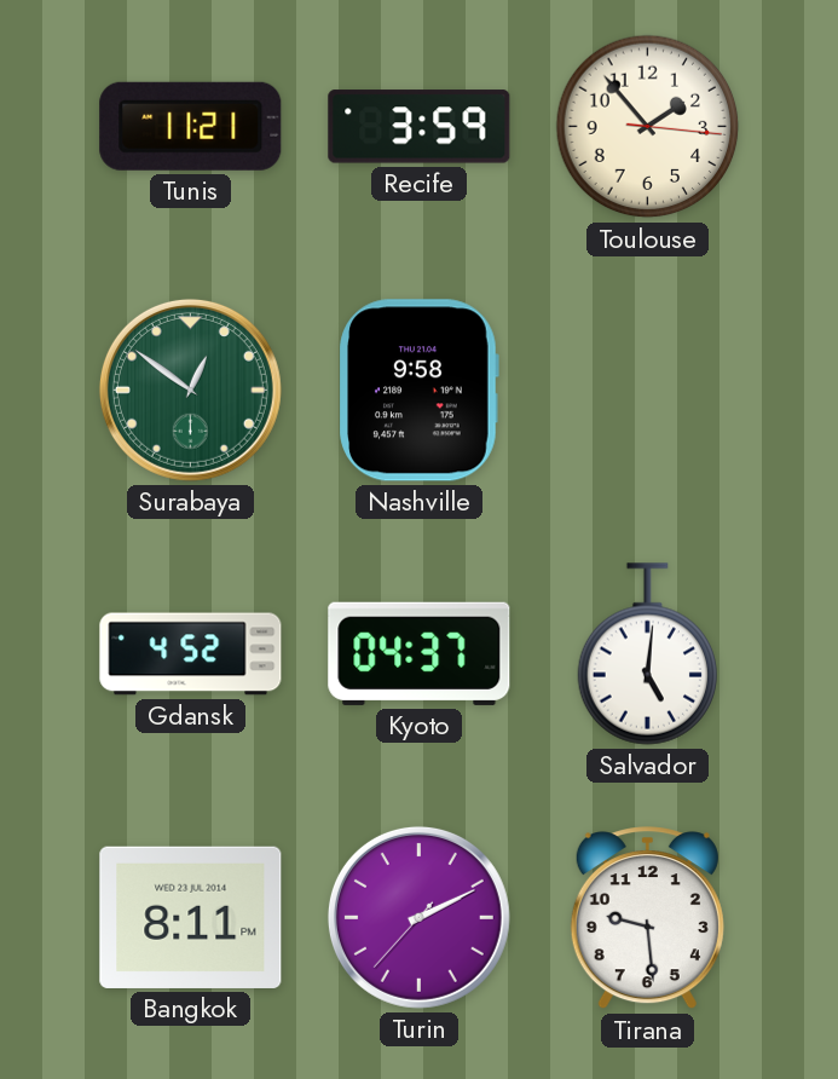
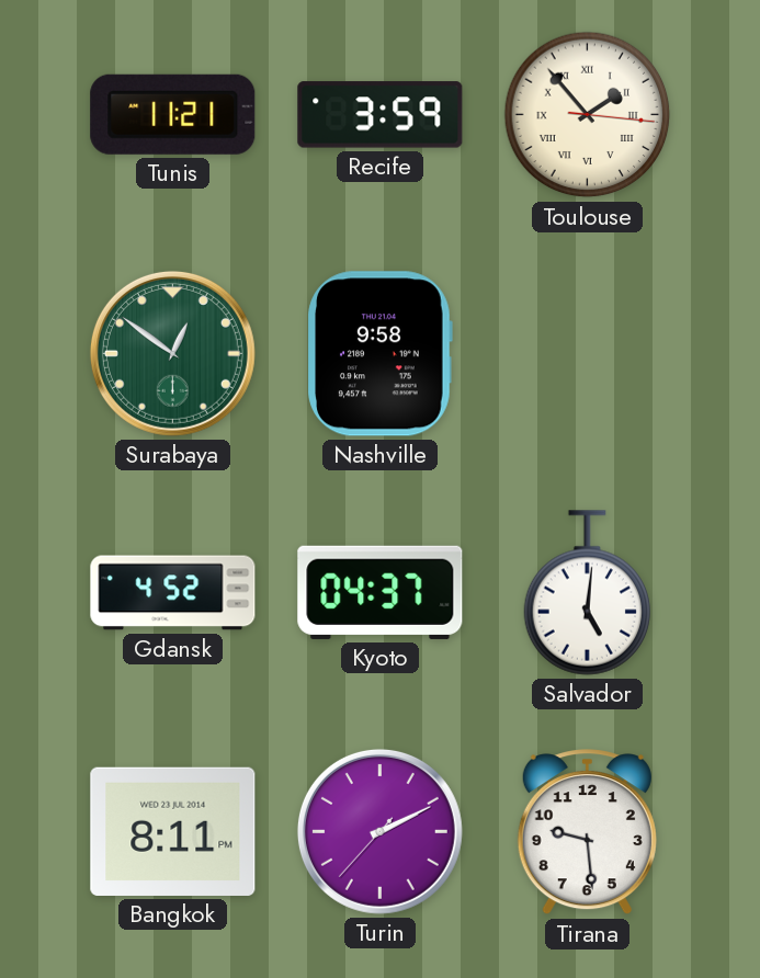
Toulouse numerals: Arabic -> Roman (588, 115)
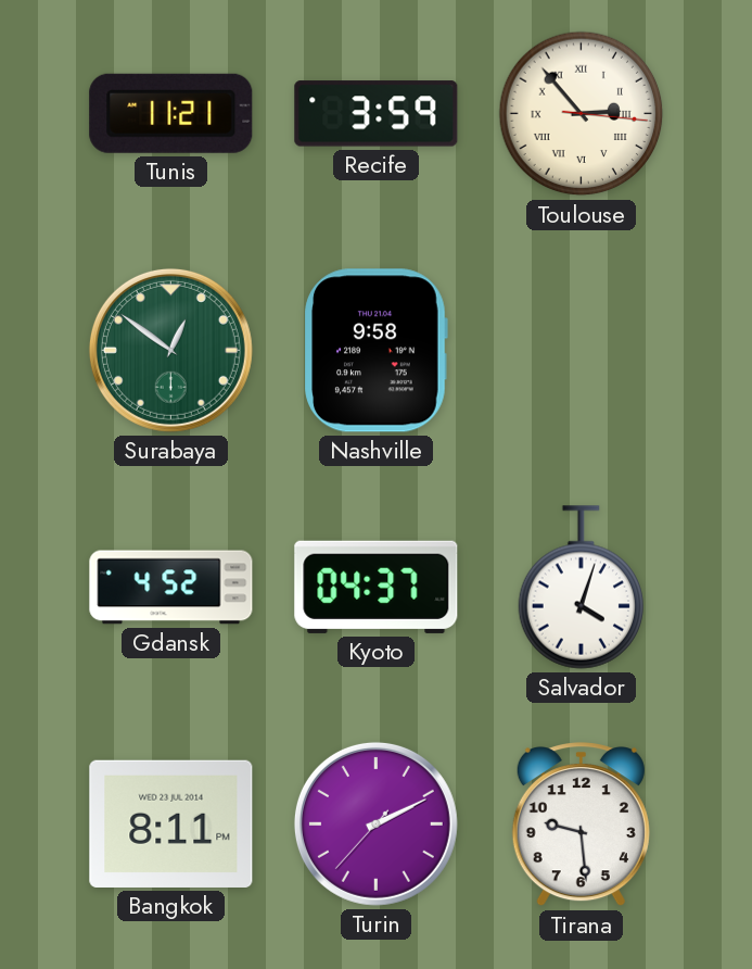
Toulouse: 1:53 -> 2:53 (582, 114)
Salvador: 5:01 -> 4:03 (581, 588)
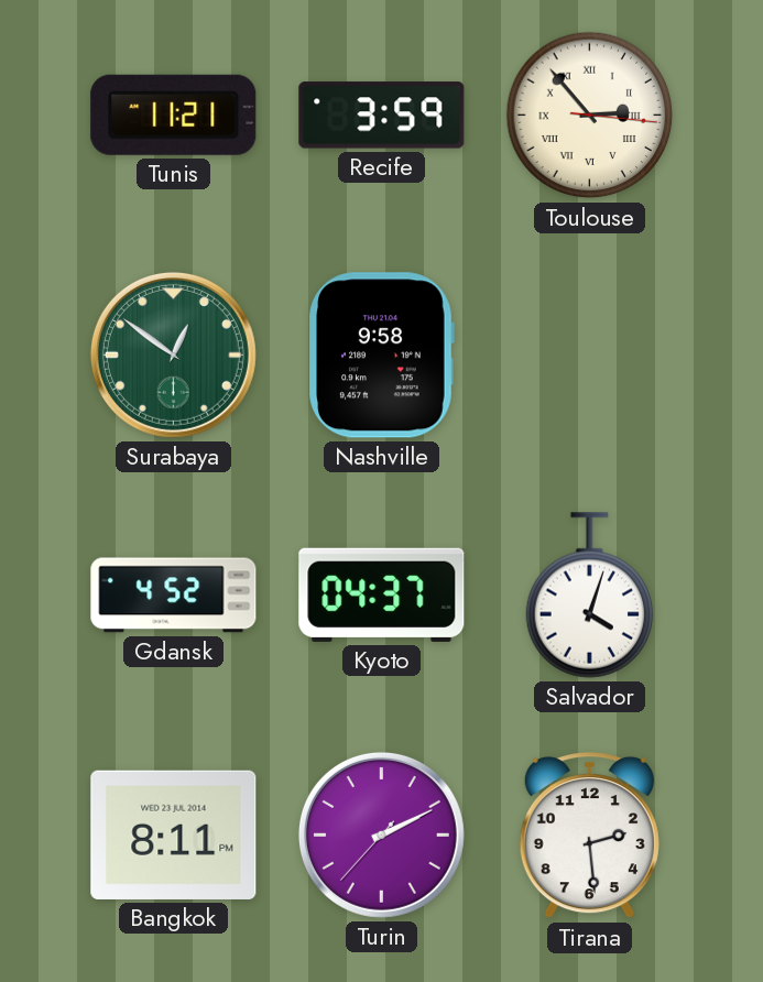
Tirana: 9:29 -> 2:29 (589, 836)
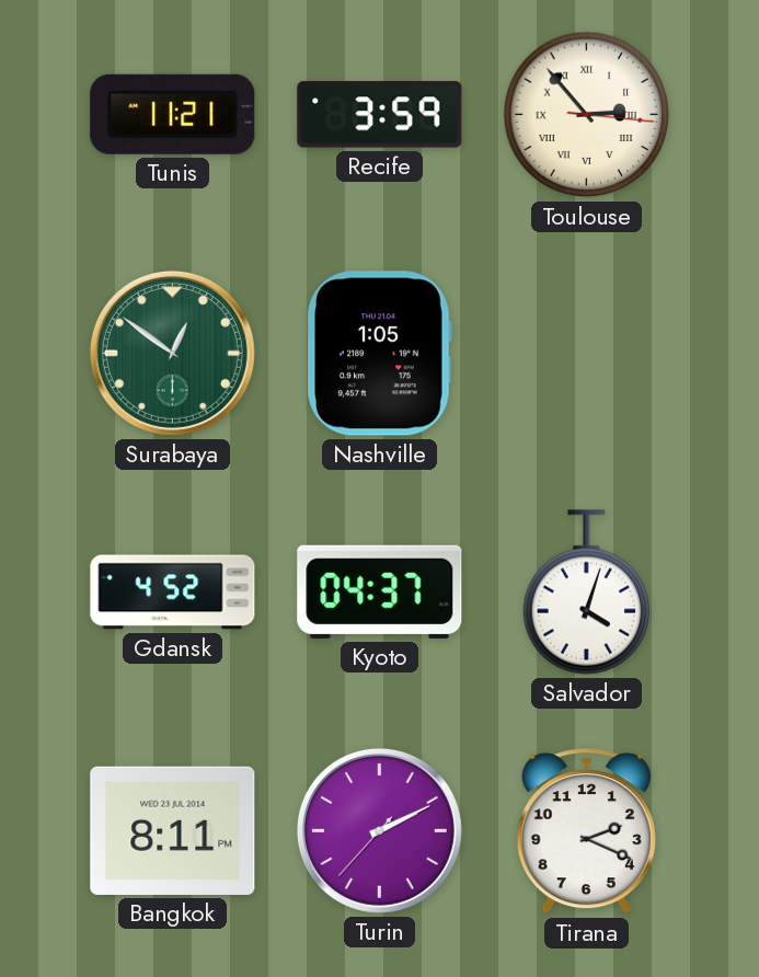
Nashville: 9:58 -> 1:05 (379, 354)
Tirana: 2:29 -> 2:19 (586, 831)
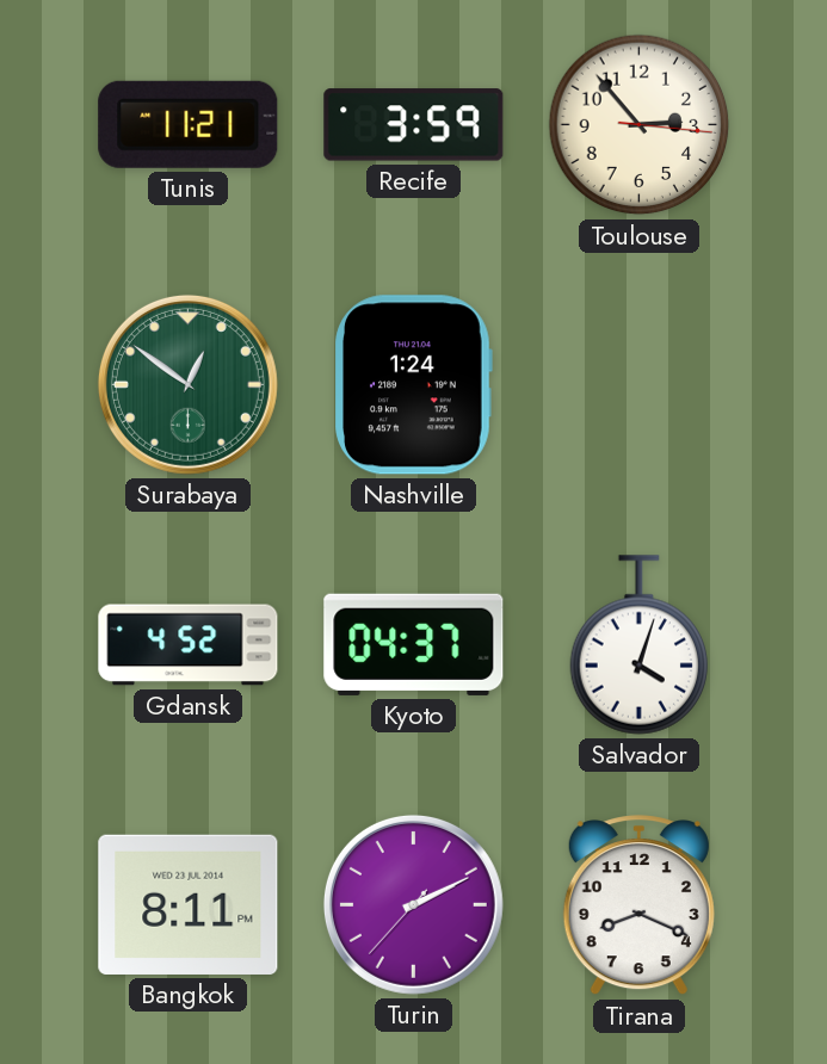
Toulouse numerals: Roman -> Arabic (640, 125)
Nashville: 1:05 -> 1:24 (413, 385)
Tirana: 2:19 -> 8:19 (638, 905)
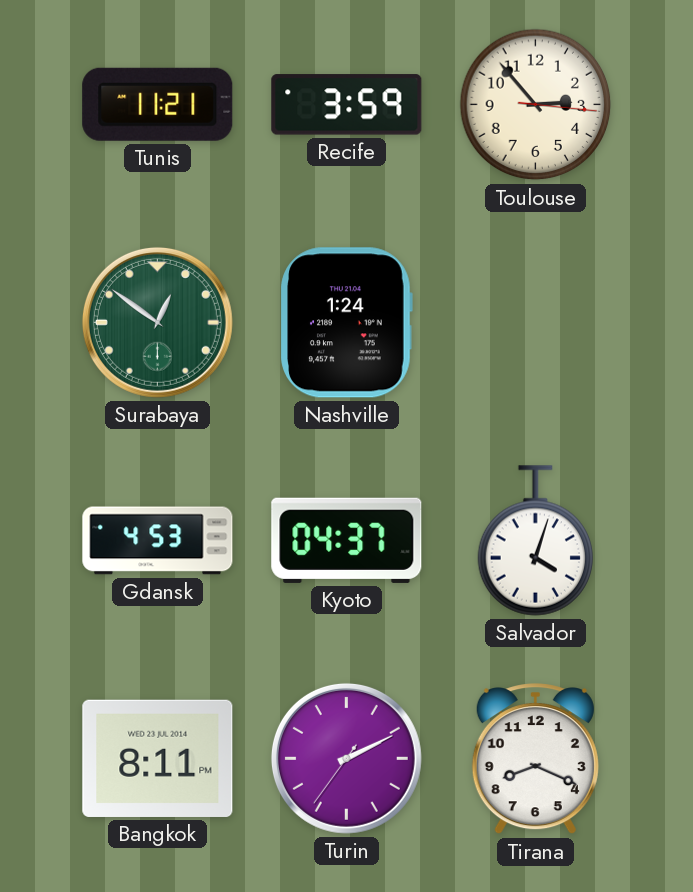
Gdansk: 4:52 -> 4:53 (158, 541)
Turin: 2:10:37 -> 2:10:36 (346, 758)
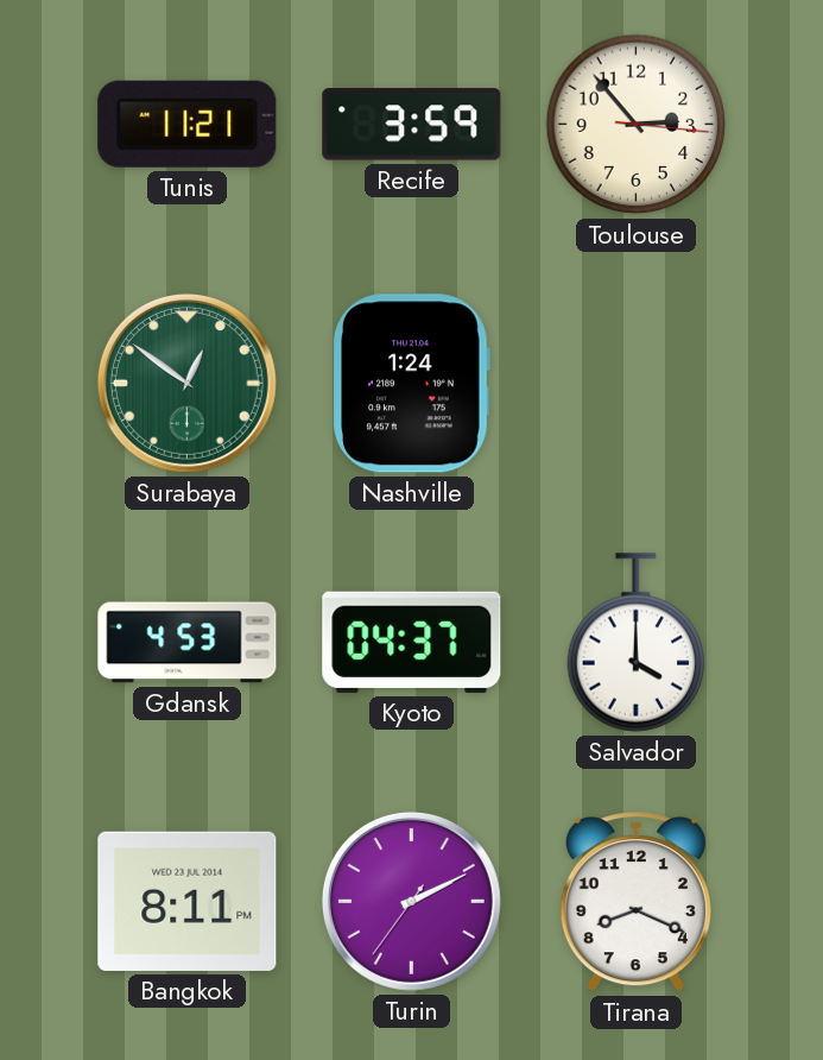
Salvador: 4:03 -> 4:00 (635, 643)
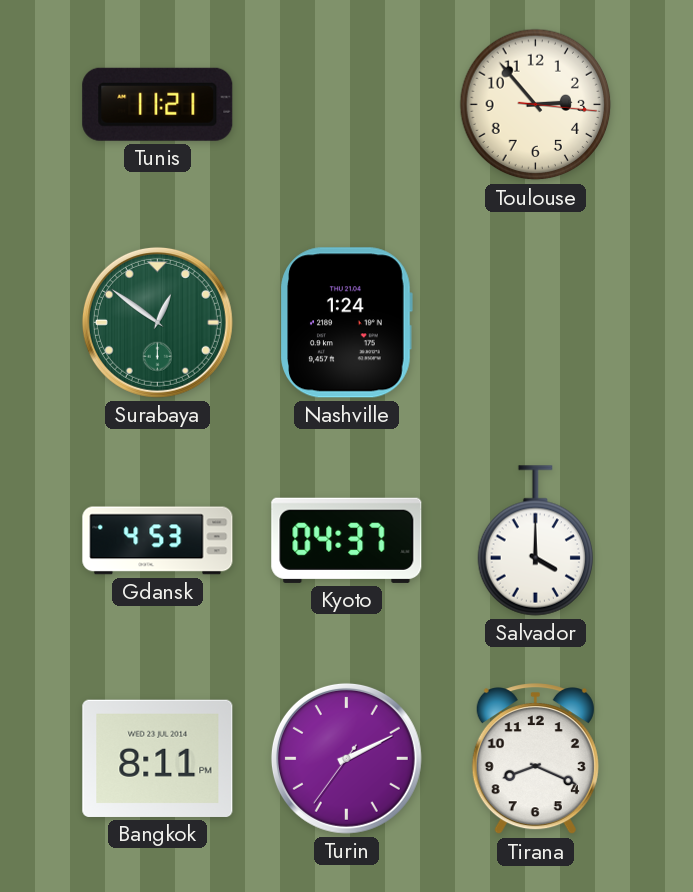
Recife: 3:59 -> none (412, 125)
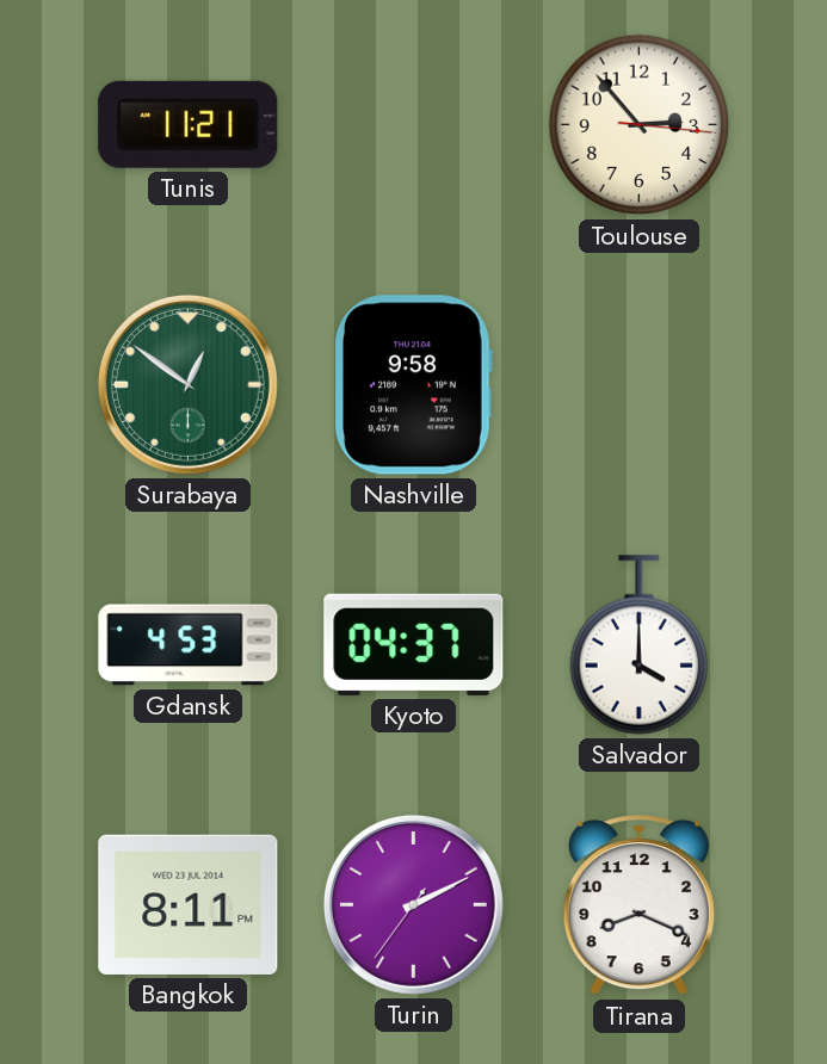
Nashville: 1:24 -> 9:58 (413, 385)
